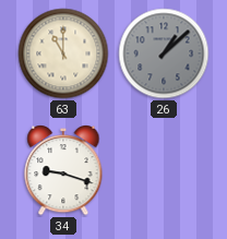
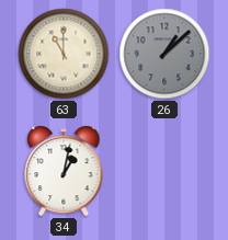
34: 9:18 -> 1:02 (64, 172)
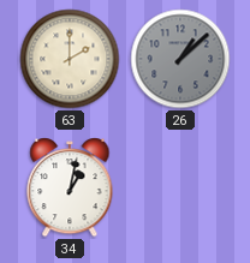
63: 11:00 -> 2:00 (70, 59)
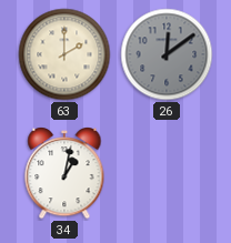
26: 1:08 -> 12:09 (167, 54)
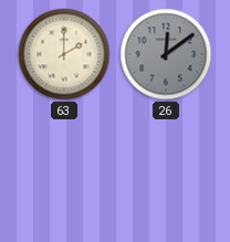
34: 1:02 -> none (64, 174)
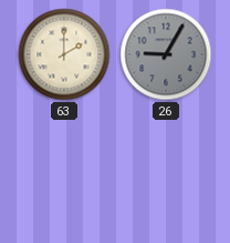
26: 12:09 -> 9:05 (166, 54)
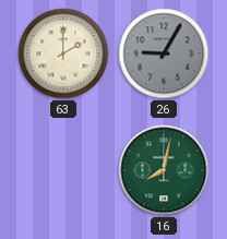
16: none -> 8:02 (164, 170)
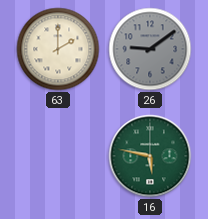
26: 9:05 -> 9:09 (150, 49)
16: 8:02 -> 5:47 (150, 156)
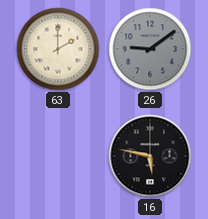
16 dial: green -> black (150, 156)
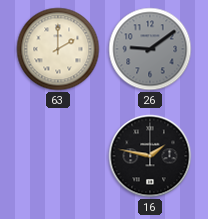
16: 5:47 -> 1:47 (150, 156)
